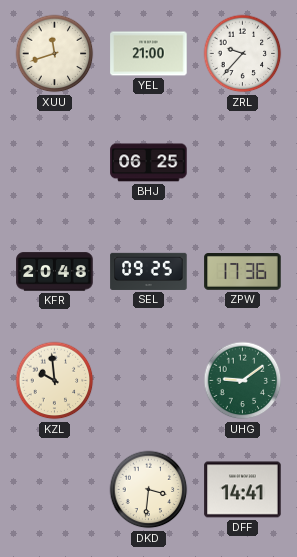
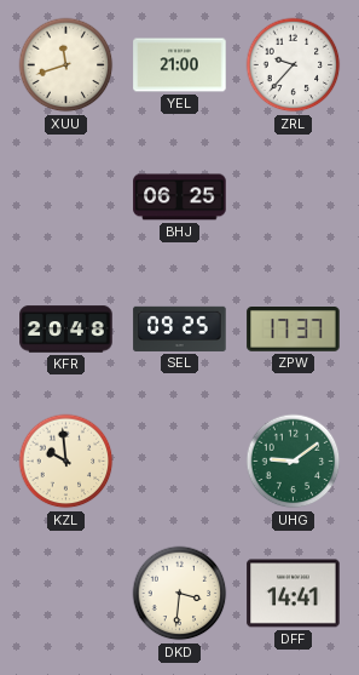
ZPW: 17:36 -> 17:37 (294, 330)
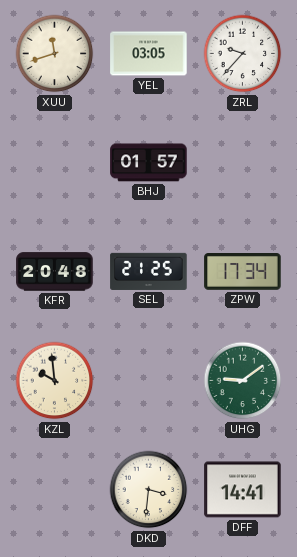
YEL: 21:00 -> 03:05 (149, 54)
BHJ: 06:25 -> 01:57 (149, 163)
SEL: 09:25 -> 21:25 (149, 271)
ZPW: 17:37 -> 17:34 (243, 272)
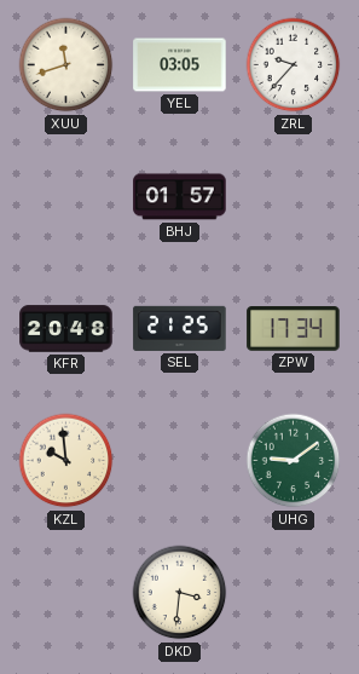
DFF: 14:41 -> none (243, 490)
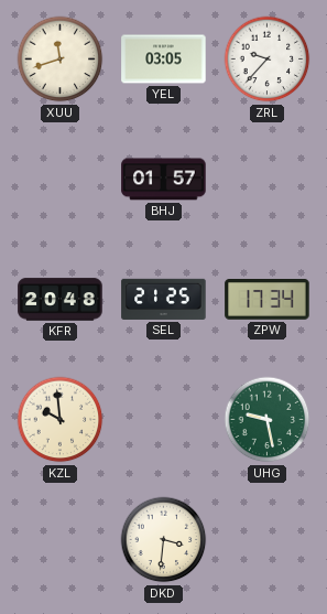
UHG: 9:09 -> 9:28 (268, 420)
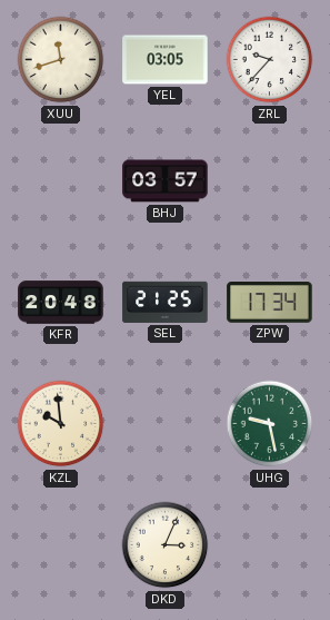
BHJ: 01:57 -> 03:57 (166, 181)
DKD: 3:31 -> 3:04 (166, 545)
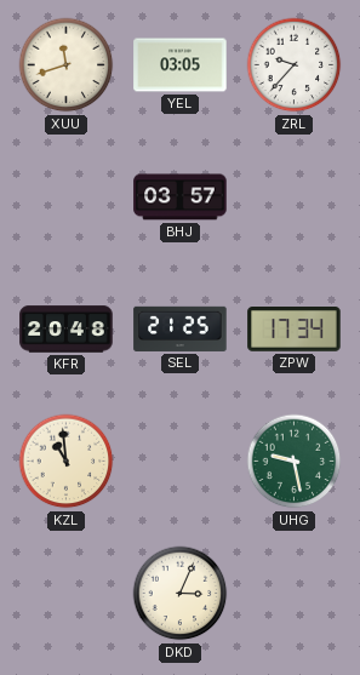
KZL: 9:59 -> 10:59 (67, 462)
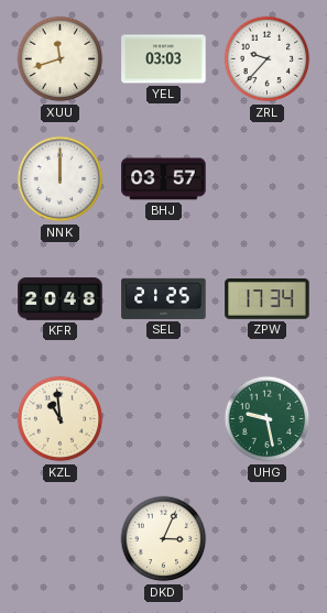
YEL: 03:05 -> 03:03 (164, 59)
NNK: none -> 12:00 (61, 179)
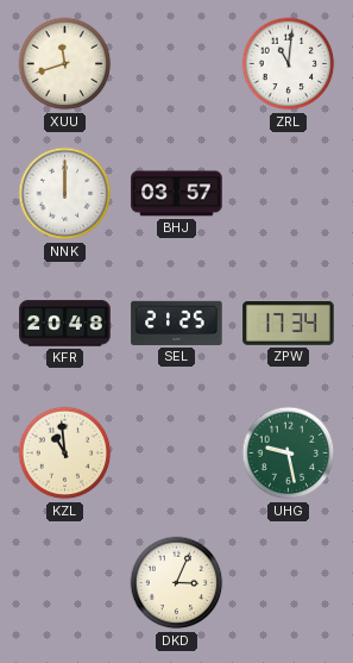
YEL: 03:03 -> none (164, 59)
ZRL: 9:37 -> 11:01 (289, 64)
